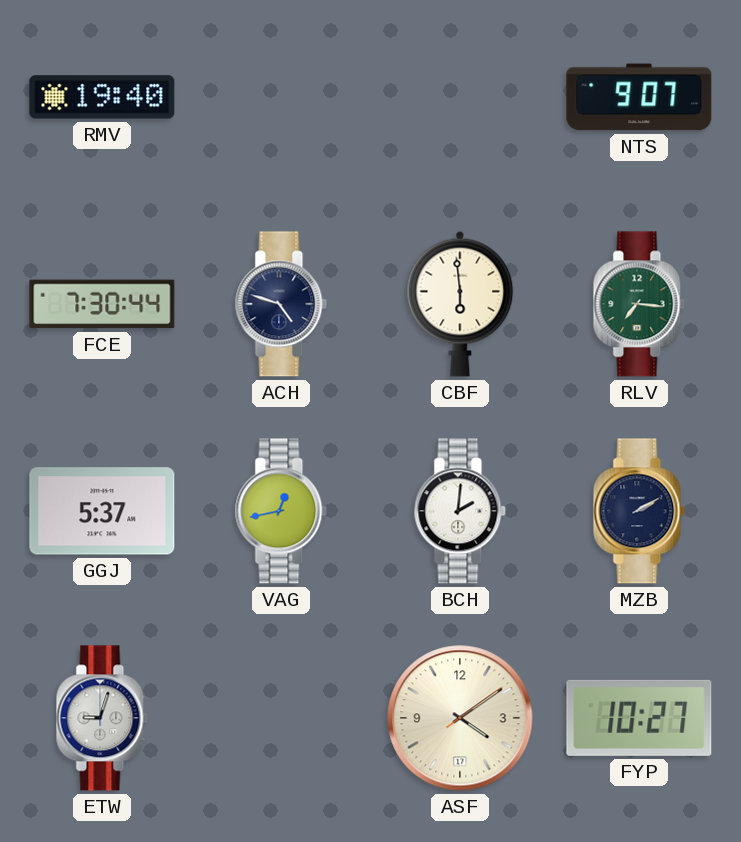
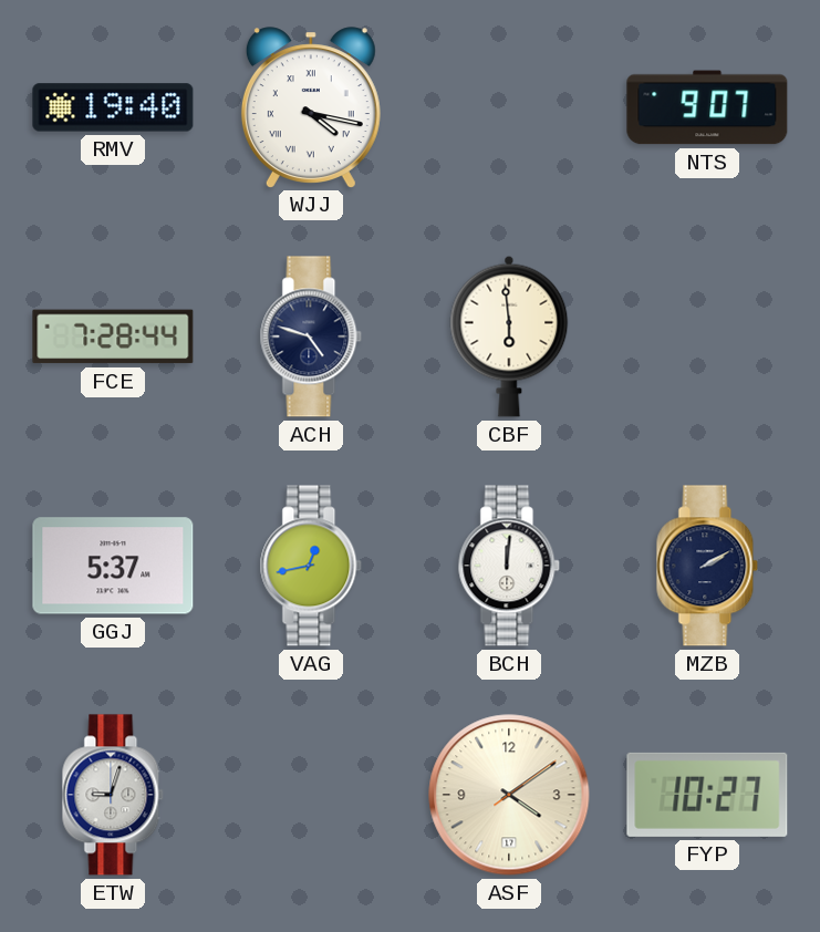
WJJ: none -> 4:17 (311, 107)
FCE: 7:30 -> 7:28 (113, 336)
RLV: 7:16 -> none (639, 304)
BCH: 2:01 -> 12:01 (509, 566)
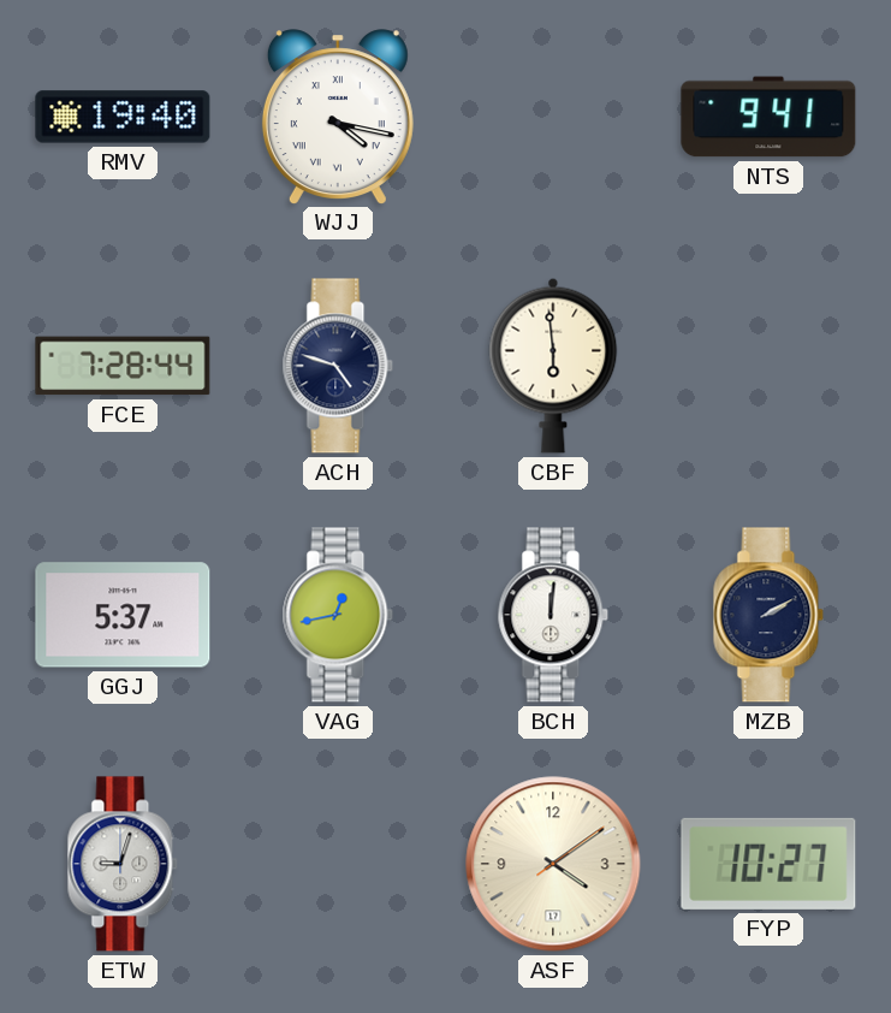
NTS: 9:07 -> 9:41 (768, 117)
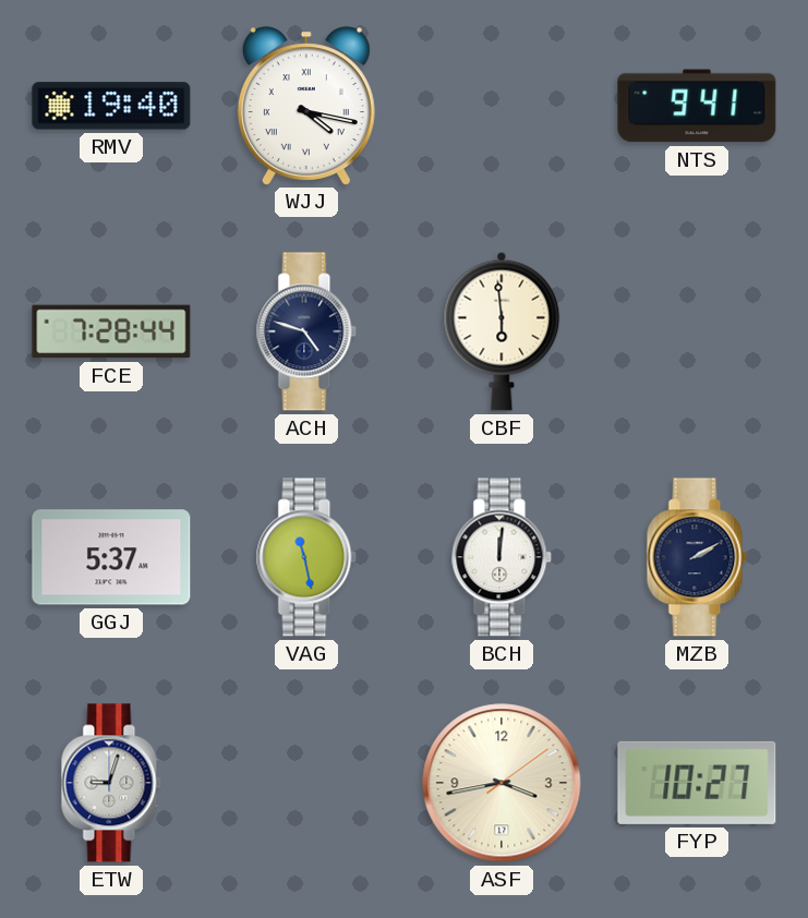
VAG: 12:43 -> 11:28 (306, 557)
ASF: 4:09 -> 3:43 (502, 783)
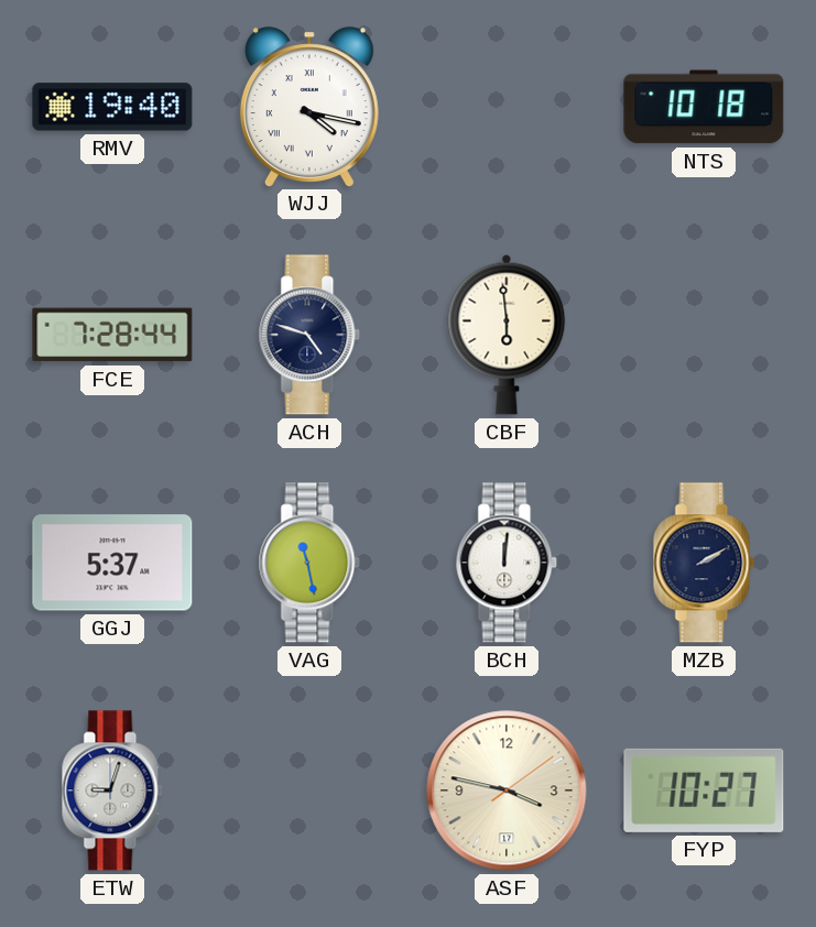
NTS: 9:41 -> 10:18 (704, 107)
ASF: 3:43 -> 3:47 (507, 790)
